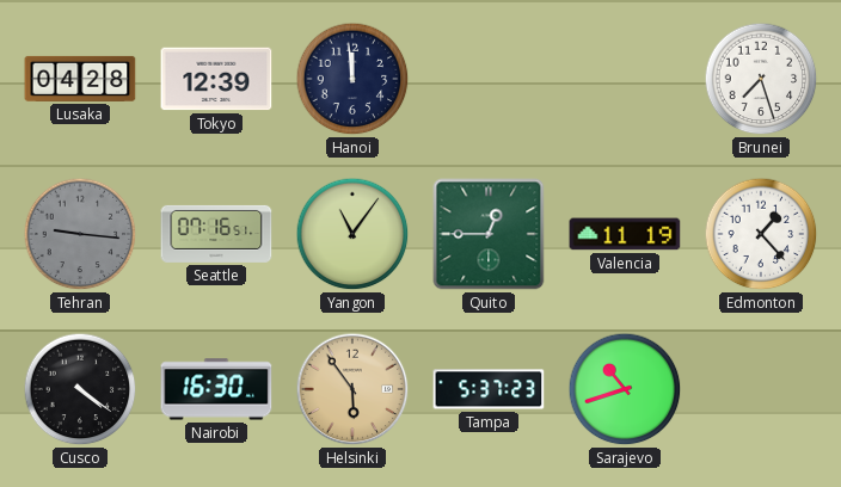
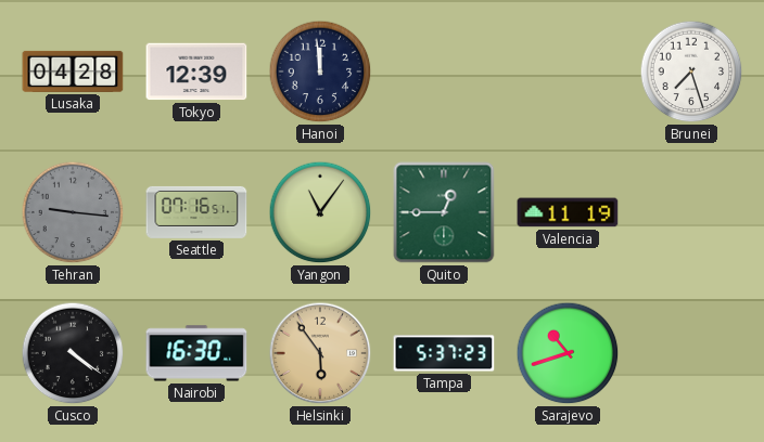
Edmonton: 1:23 -> none (761, 234)
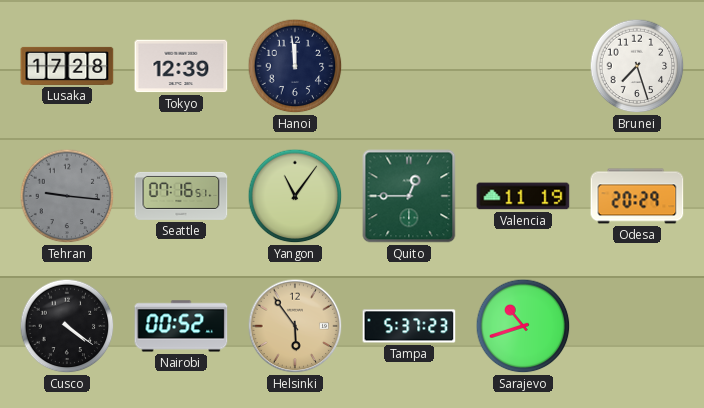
Lusaka: 04:28 -> 17:28 (67, 66)
Odesa: none -> 20:29 (637, 196)
Nairobi: 16:30 -> 00:52 (181, 326)
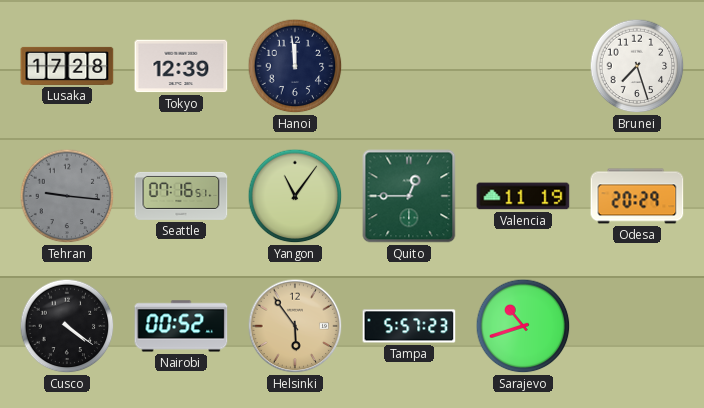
Tampa: 5:37 -> 5:57 (409, 326)
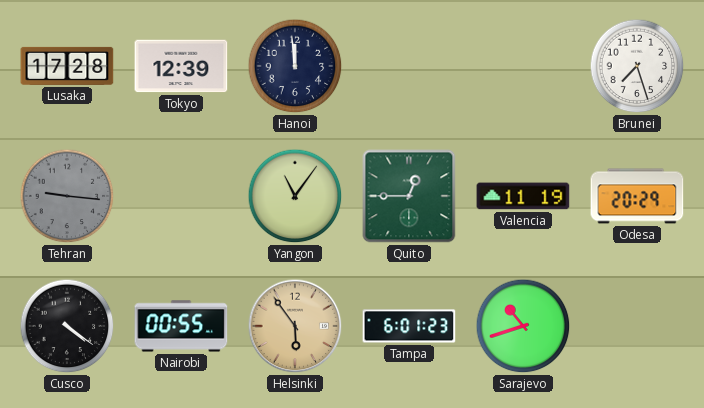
Seattle: 07:16 -> none (181, 196)
Nairobi: 00:52 -> 00:55 (181, 326)
Tampa: 5:57 -> 6:01 (409, 326)
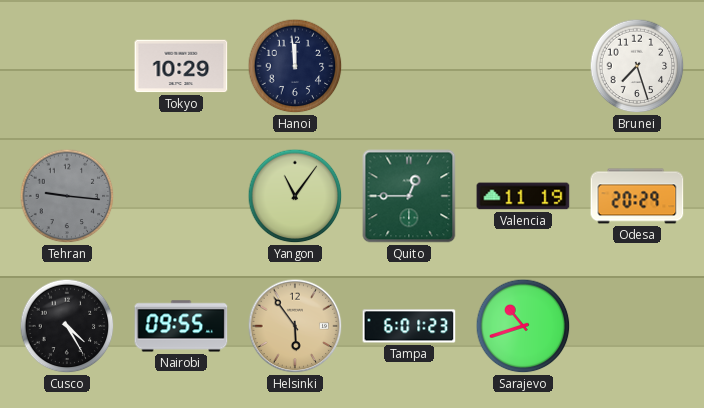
Lusaka: 17:28 -> none (67, 66)
Tokyo: 12:39 -> 10:29 (181, 66)
Cusco: 4:21 -> 4:25 (67, 326)
Nairobi: 00:55 -> 09:55 (181, 326)
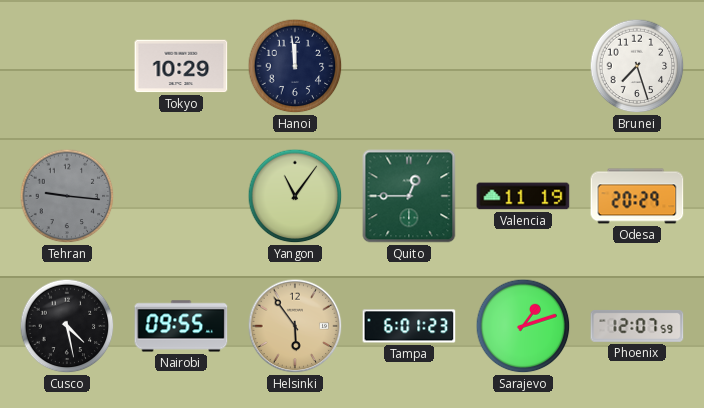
Cusco: 4:25 -> 4:28 (67, 326)
Sarajevo: 10:42 -> 1:12 (523, 326)
Phoenix: none -> 12:07 (637, 326)
